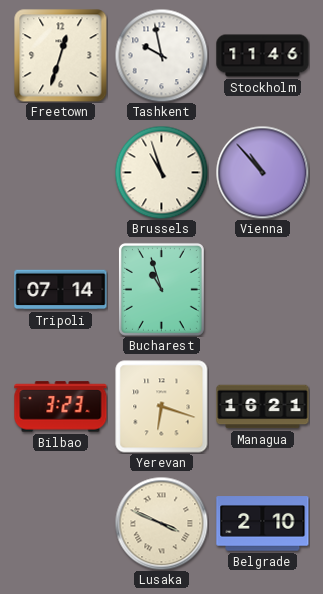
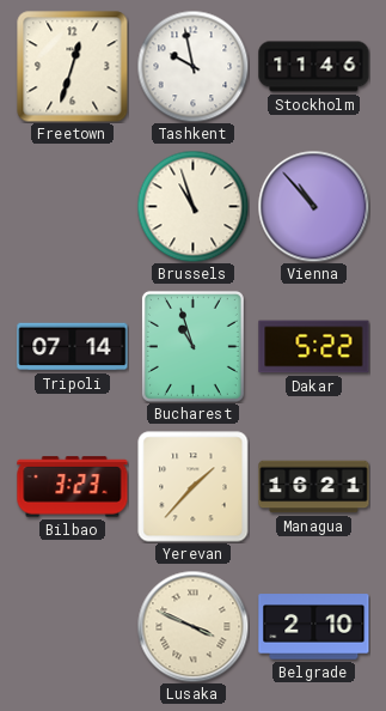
Dakar: none -> 5:22 (314, 347)
Yerevan: 6:18 -> 1:37 (194, 487)
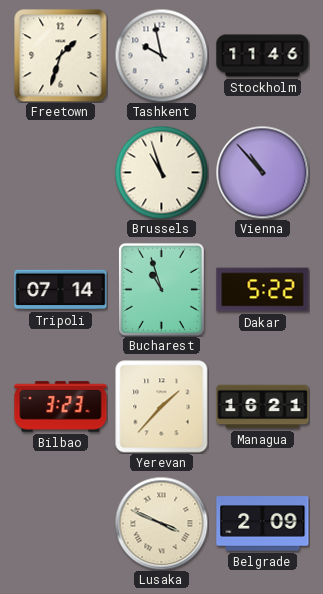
Freetown: 12:33 -> 1:33 (61, 56)
Belgrade: 2:10 -> 2:09 (263, 524)
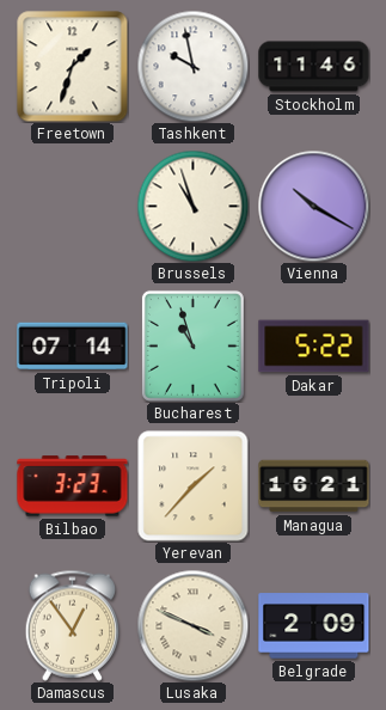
Vienna: 10:53 -> 10:20 (313, 206)
Damascus: none -> 12:54 (73, 625)
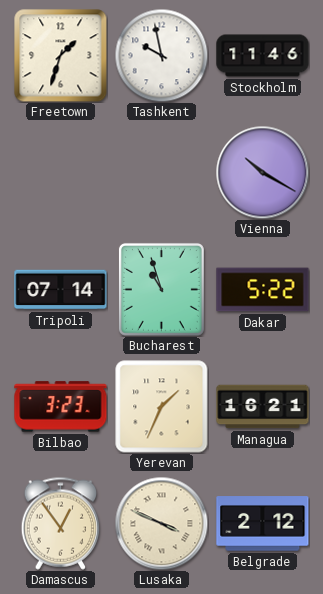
Brussels: 10:57 -> none (192, 206)
Yerevan: 1:37 -> 1:34 (162, 407)
Belgrade: 2:09 -> 2:12 (263, 524)
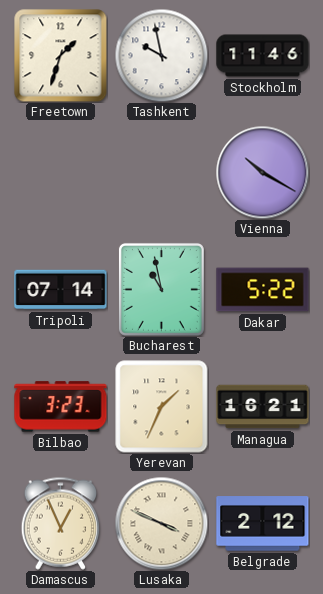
Bucharest: 10:57 -> 10:58 (161, 289)
Damascus: 12:54 -> 12:56 (61, 523)
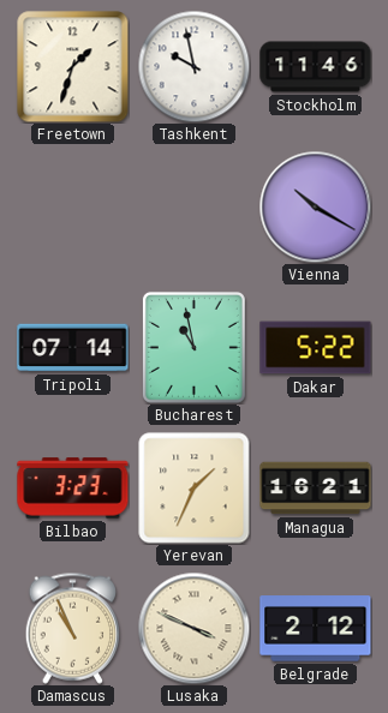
Damascus: 12:56 -> 10:56 (73, 628)
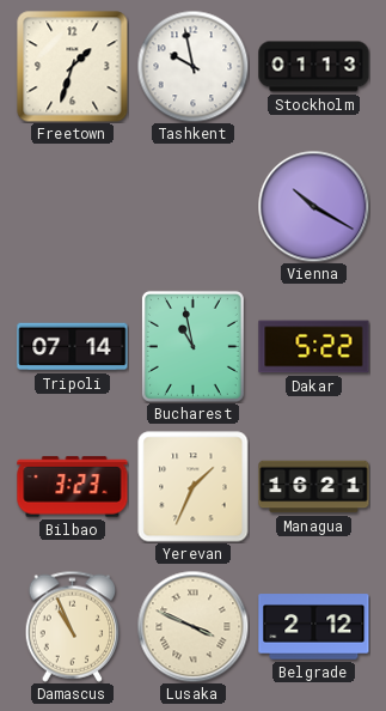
Stockholm: 11:46 -> 01:13 (314, 67)
